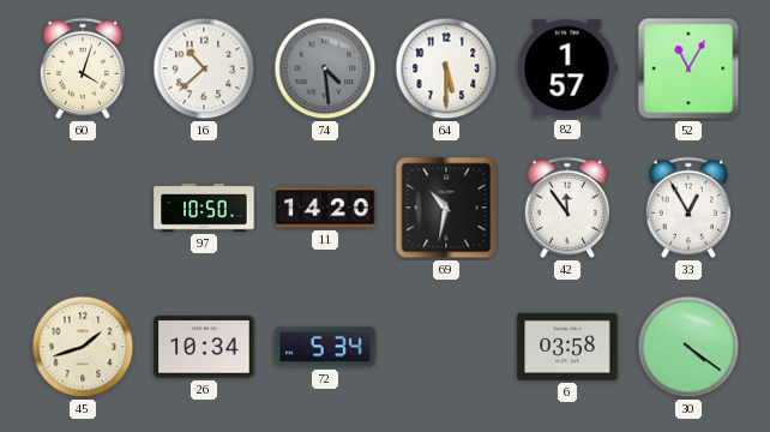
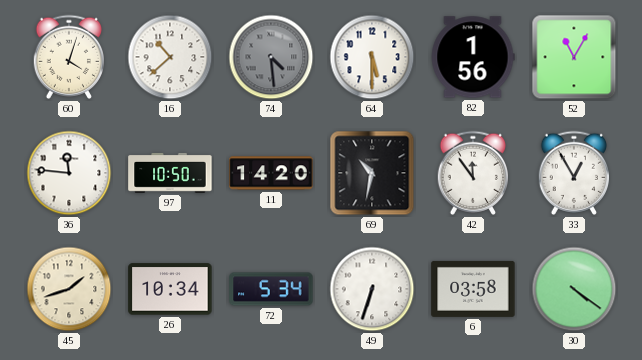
82: 1:57 -> 1:56 (473, 57)
36: none -> 11:46 (69, 173)
49: none -> 6:33 (372, 289)
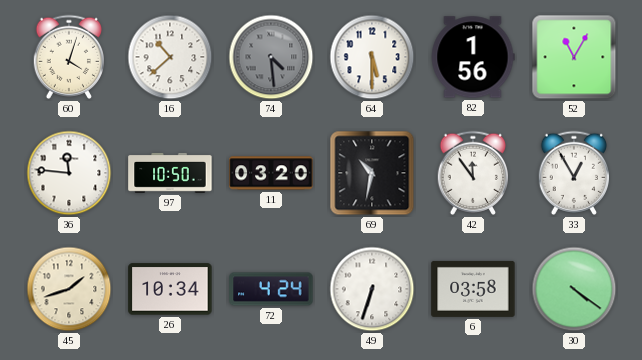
11: 14:20 -> 03:20 (271, 173)
72: 5:34 -> 4:24 (271, 289)
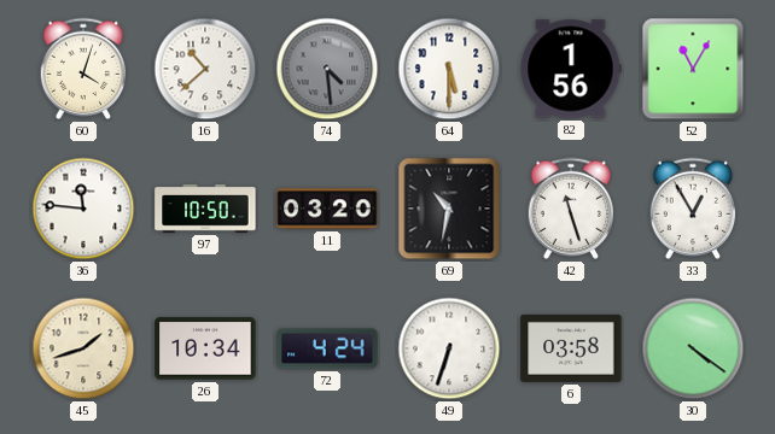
42: 11:54 -> 11:27 (571, 209)
